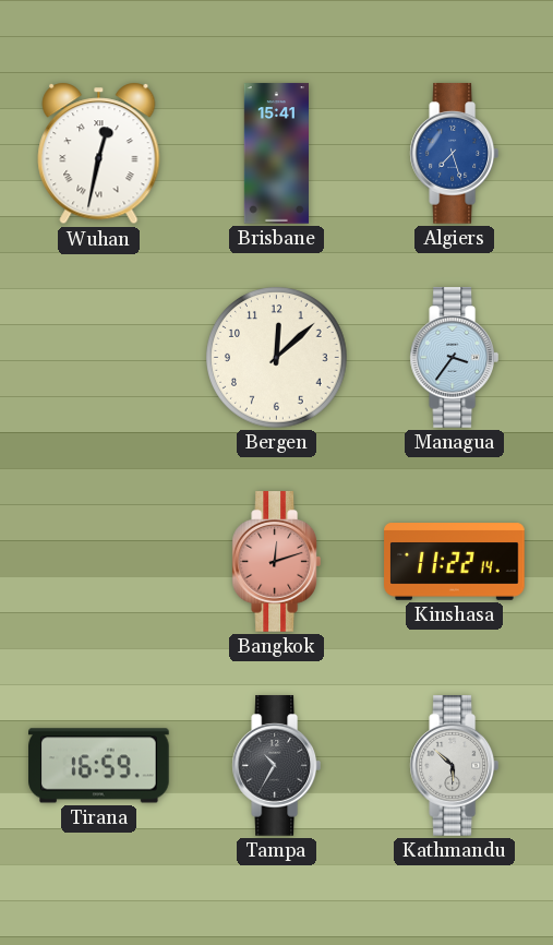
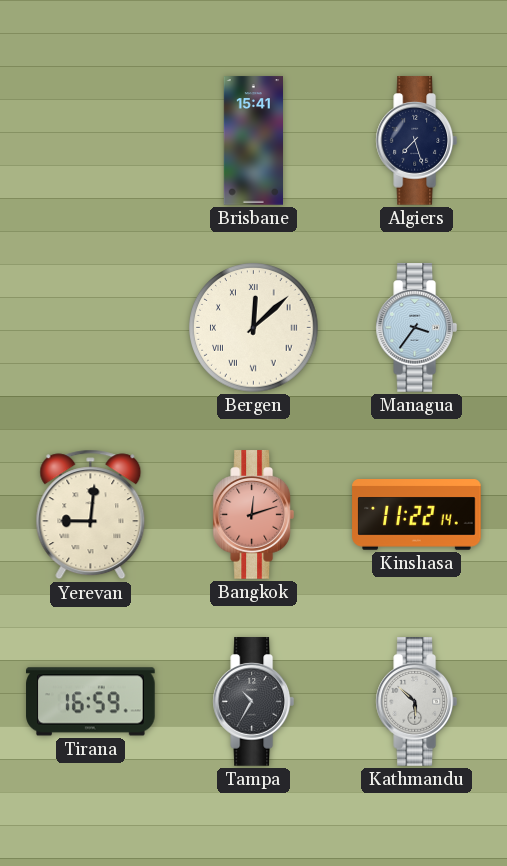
Wuhan: 12:32 -> none (99, 154)
Algiers dial: blue -> navy (416, 141)
Bergen numerals: Arabic -> Roman (254, 328)
Yerevan: none -> 9:01 (91, 515)
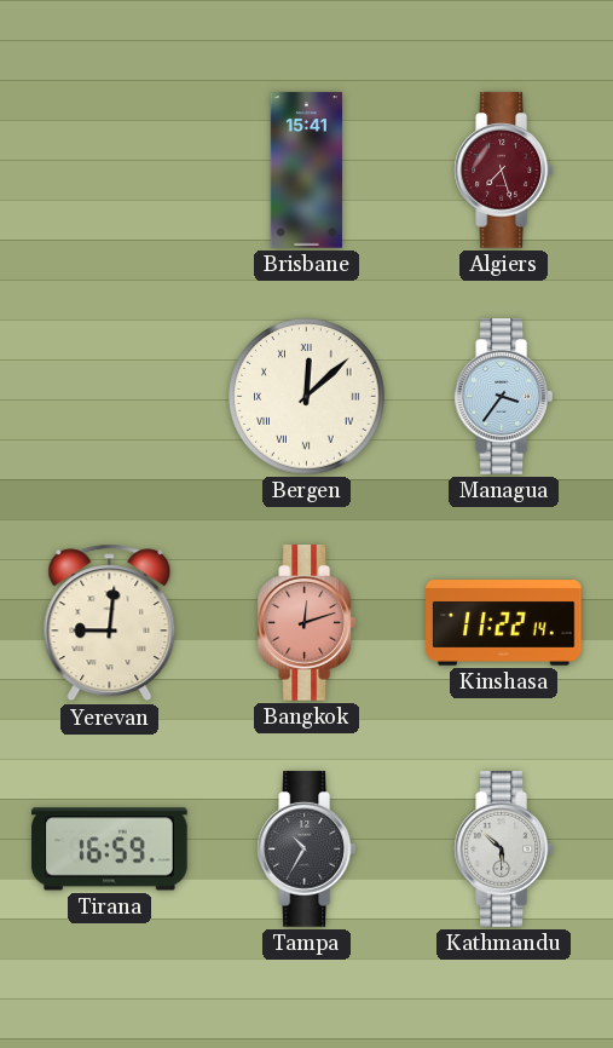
Algiers dial: navy -> burgundy (503, 171)
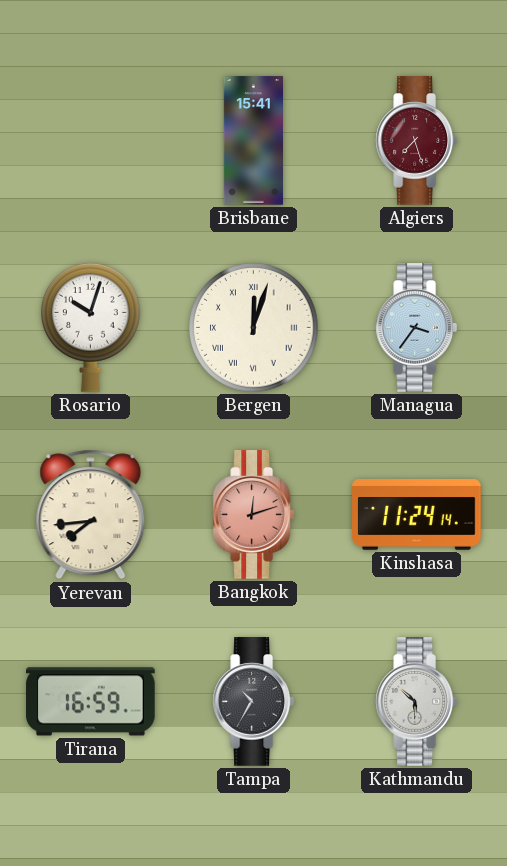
Rosario: none -> 10:03 (91, 328)
Bergen: 12:08 -> 12:03 (254, 328)
Yerevan: 9:01 -> 7:44 (91, 515)
Kinshasa: 11:22 -> 11:24 (417, 515)
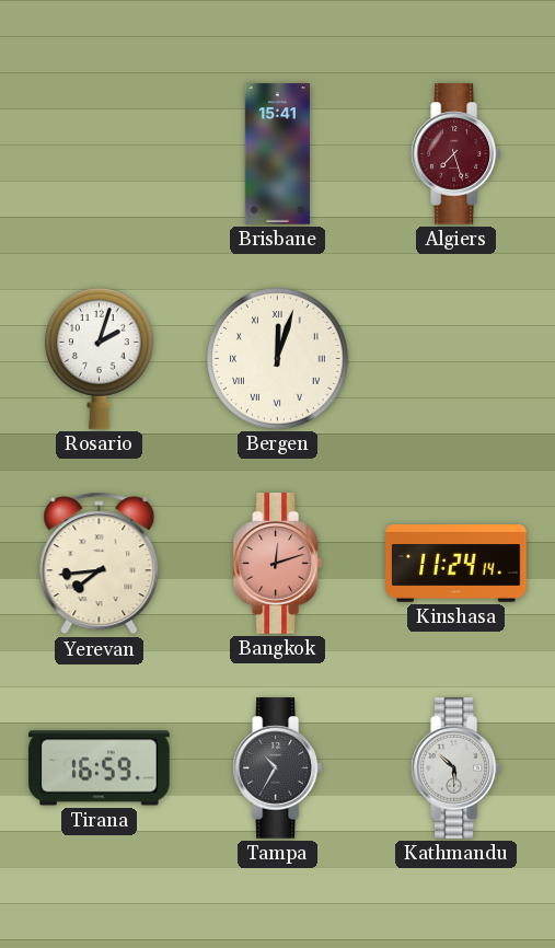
Rosario: 10:03 -> 2:03 (100, 359)
Managua: 3:36 -> none (416, 328)
